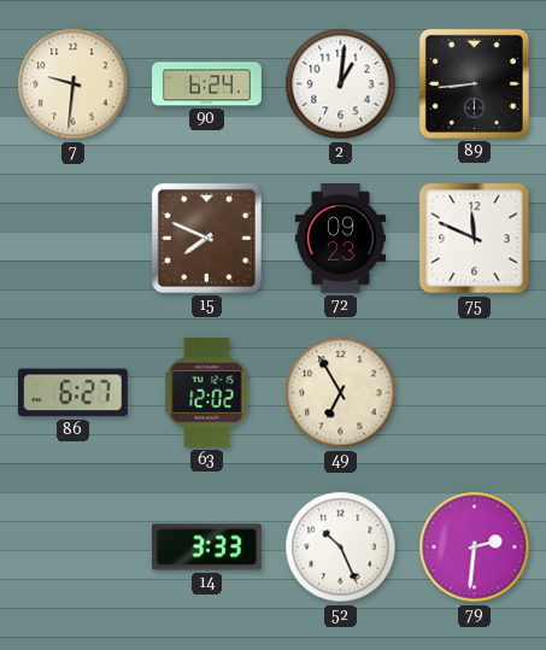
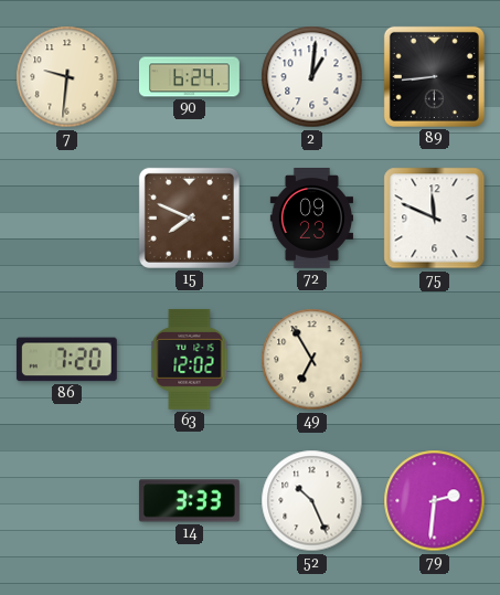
86: 6:27 -> 7:20 (66, 360)
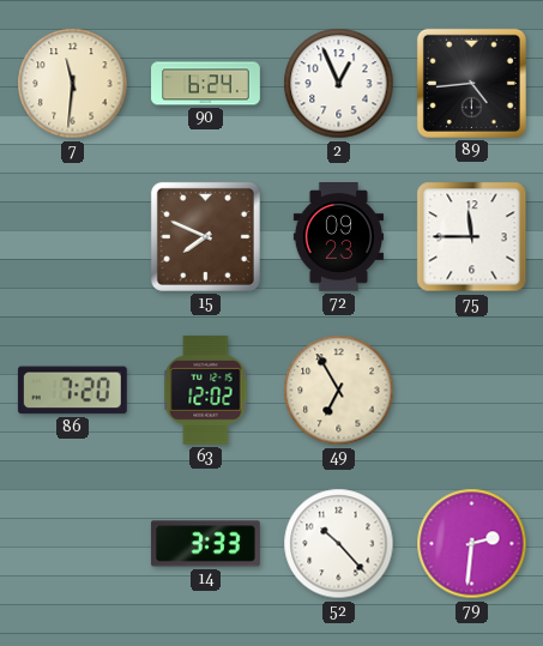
7: 9:31 -> 11:31 (73, 84)
2: 1:01 -> 12:56 (339, 84)
89: 8:44 -> 4:44 (471, 83)
75: 11:49 -> 11:45 (472, 237)
52: 10:26 -> 10:23 (339, 544)
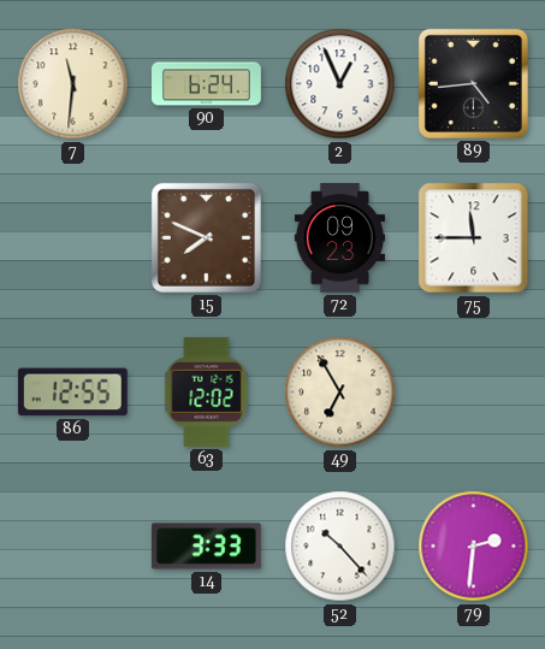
86: 7:20 -> 12:55 (72, 393)
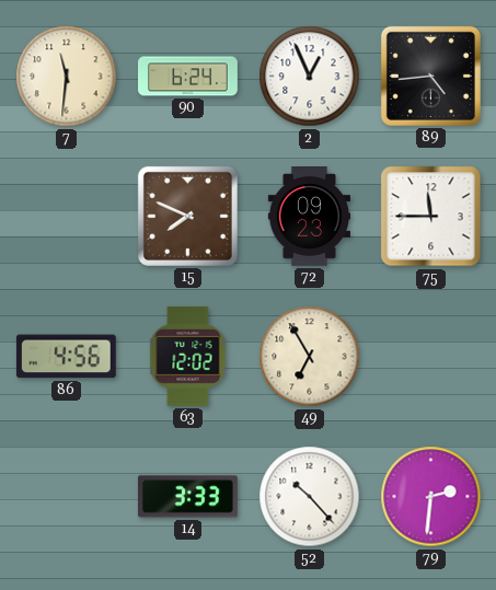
86: 12:55 -> 4:56 (66, 357)
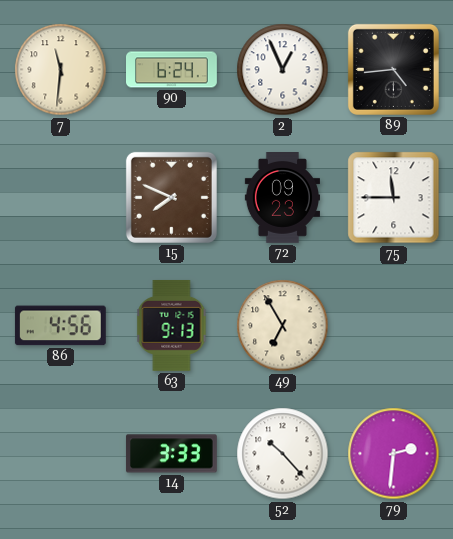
63: 12:02 -> 9:13 (172, 325)
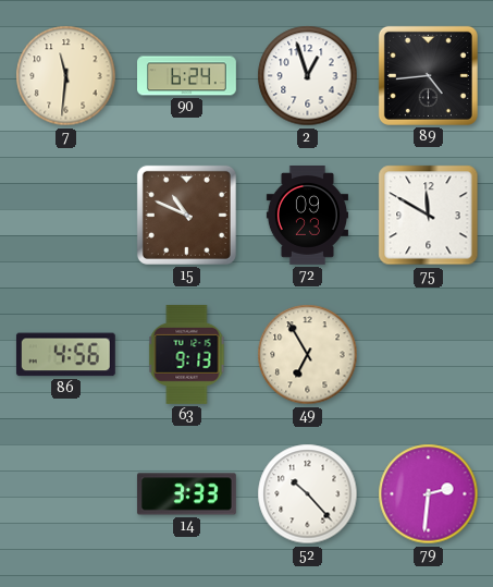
2: 12:56 -> 12:57 (308, 76)
15: 7:49 -> 10:49 (186, 215)
75: 11:45 -> 11:50 (429, 216)
